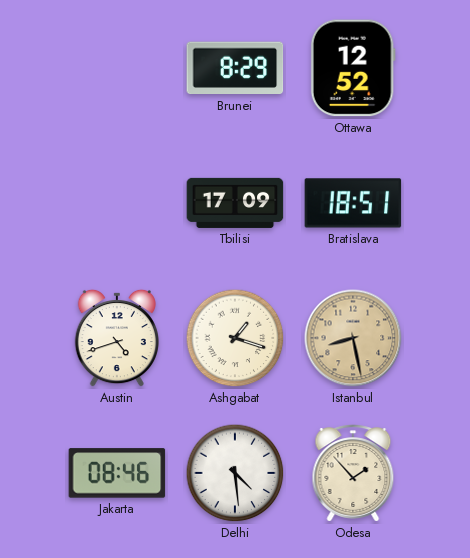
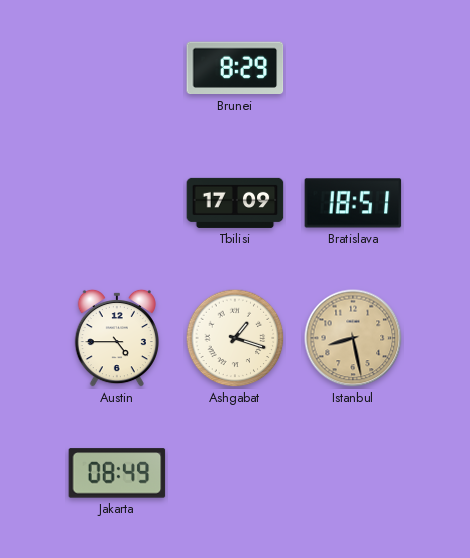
Ottawa: 12:52 -> none (353, 68)
Austin: 4:42 -> 4:45 (117, 338)
Jakarta: 08:46 -> 08:49 (117, 473)
Delhi: 4:29 -> none (235, 473)
Odesa: 1:53 -> none (353, 473)
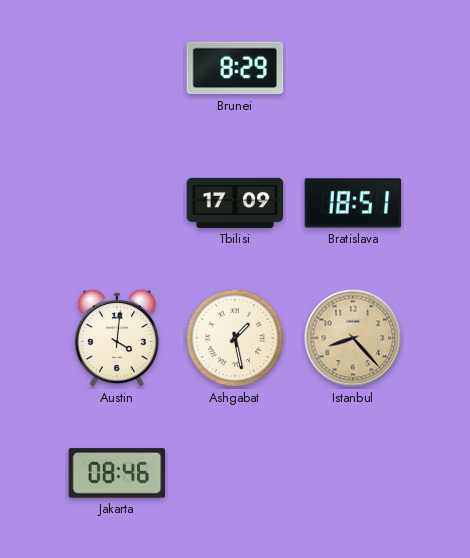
Austin: 4:45 -> 4:01 (117, 338)
Ashgabat: 1:18 -> 1:28 (235, 338)
Istanbul: 8:28 -> 8:23 (353, 338)
Jakarta: 08:49 -> 08:46 (117, 473)
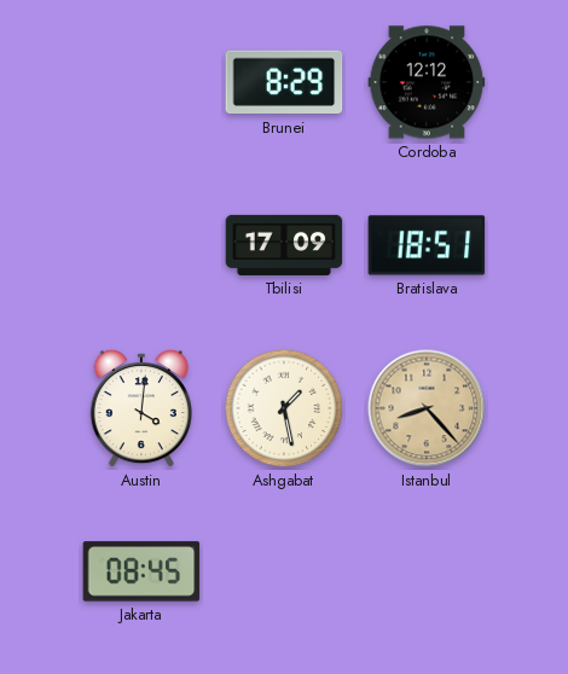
Cordoba: none -> 12:12 (427, 82)
Jakarta: 08:46 -> 08:45 (141, 571)
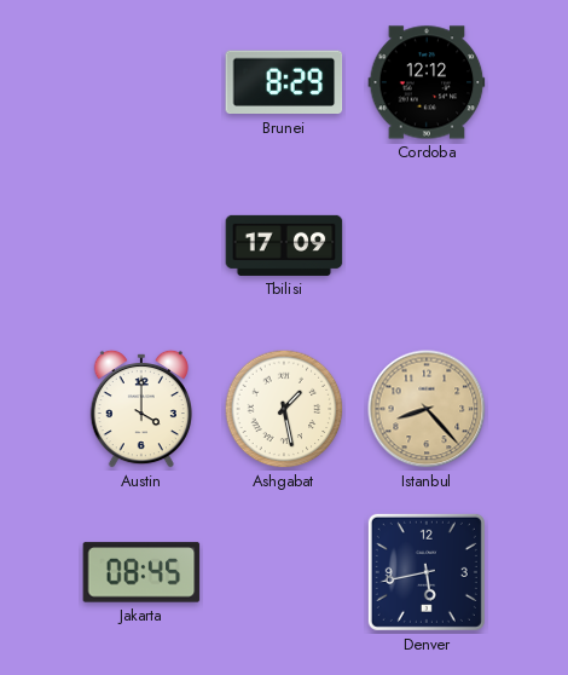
Bratislava: 18:51 -> none (427, 245)
Austin: 4:01 -> 4:00 (141, 409)
Denver: none -> 5:43 (427, 572)
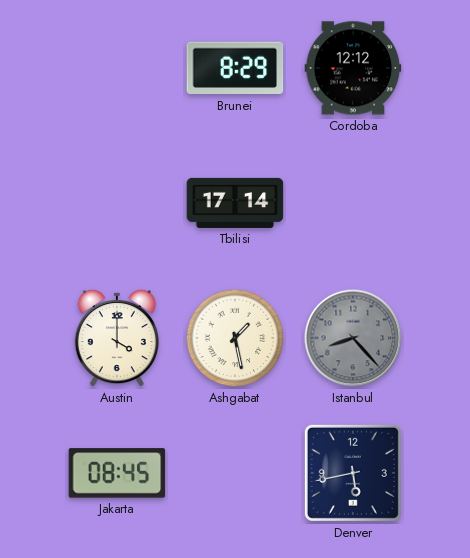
Tbilisi: 17:09 -> 17:14 (235, 203)
Istanbul dial: champagne -> grey (353, 338)
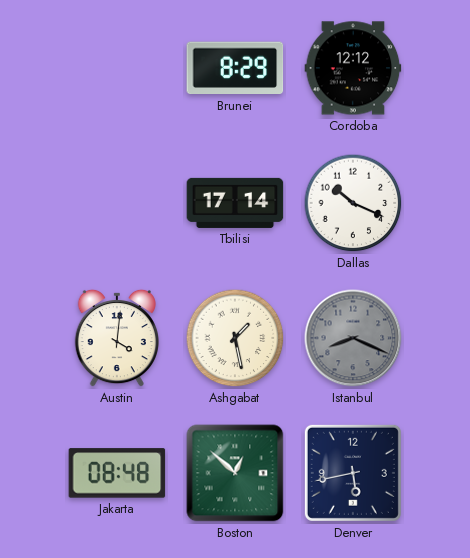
Dallas: none -> 10:19 (353, 203)
Austin: 4:00 -> 4:01 (117, 338)
Istanbul: 8:23 -> 8:19 (353, 338)
Jakarta: 08:45 -> 08:48 (117, 473)
Boston: none -> 12:52 (235, 473)
